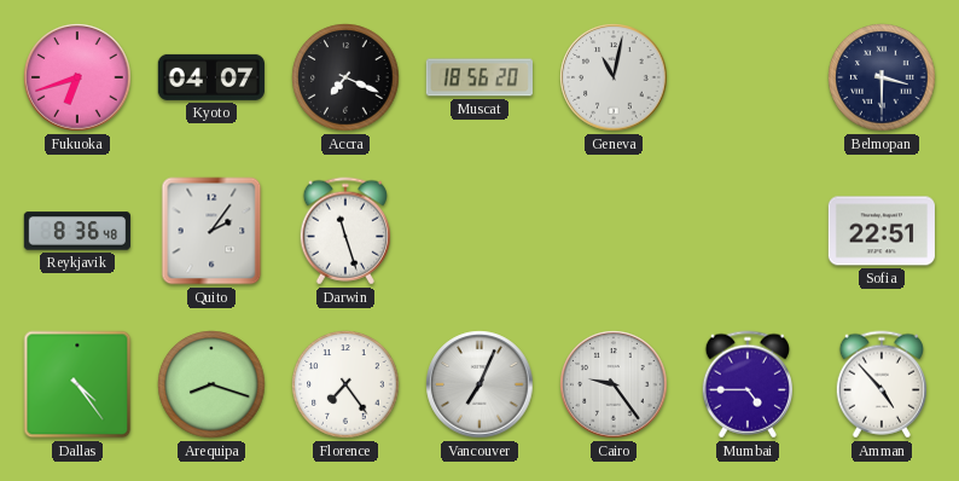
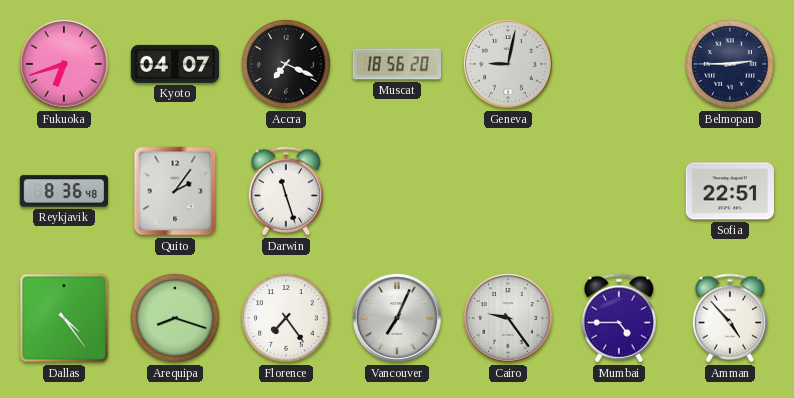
Geneva: 11:02 -> 9:02 (508, 64)
Belmopan: 3:30 -> 2:45 (730, 64)
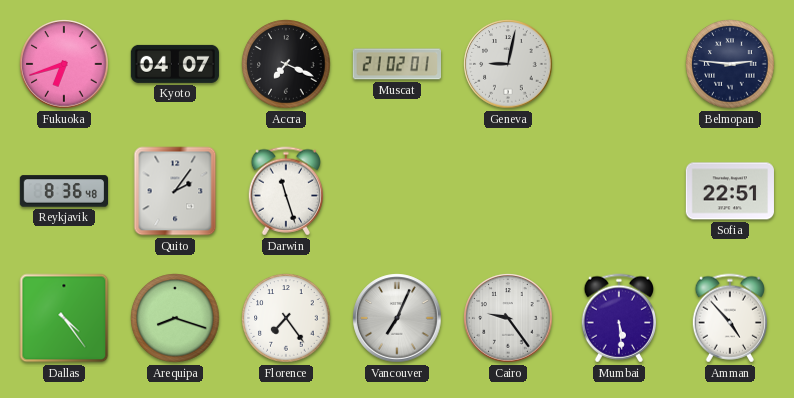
Muscat: 18:56 -> 21:02 (396, 64)
Belmopan: 2:45 -> 2:46 (730, 64)
Mumbai: 4:45 -> 5:29 (618, 318)
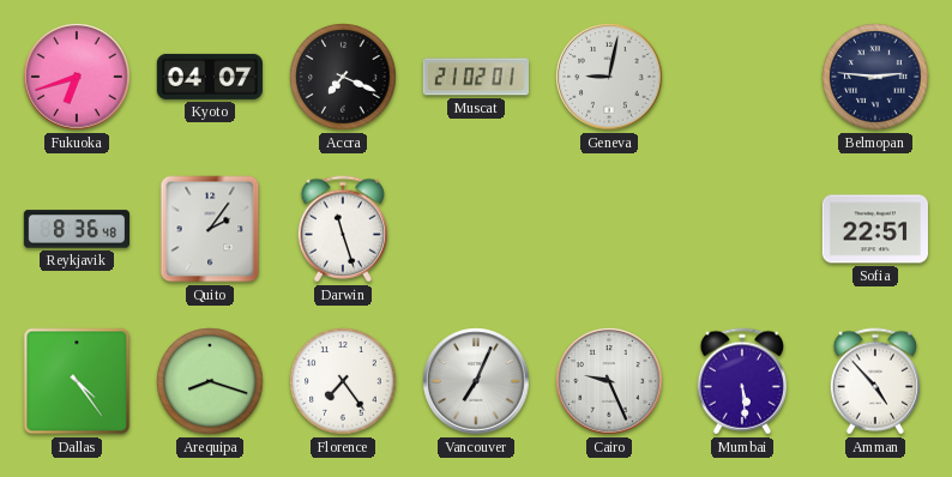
Cairo: 9:24 -> 9:26 (609, 381)
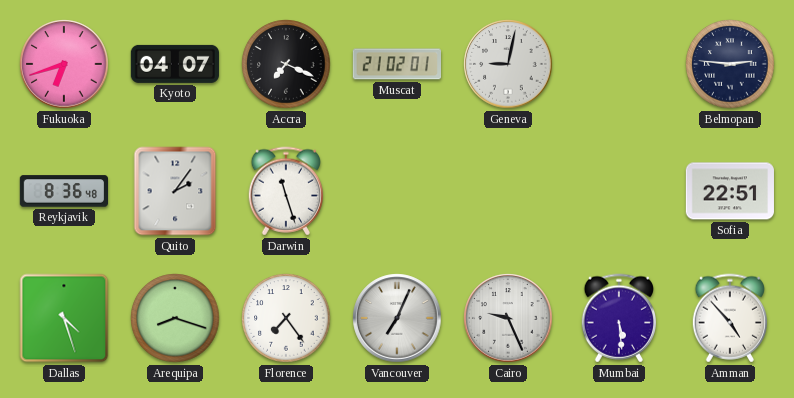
Dallas: 4:24 -> 4:27 (64, 318)
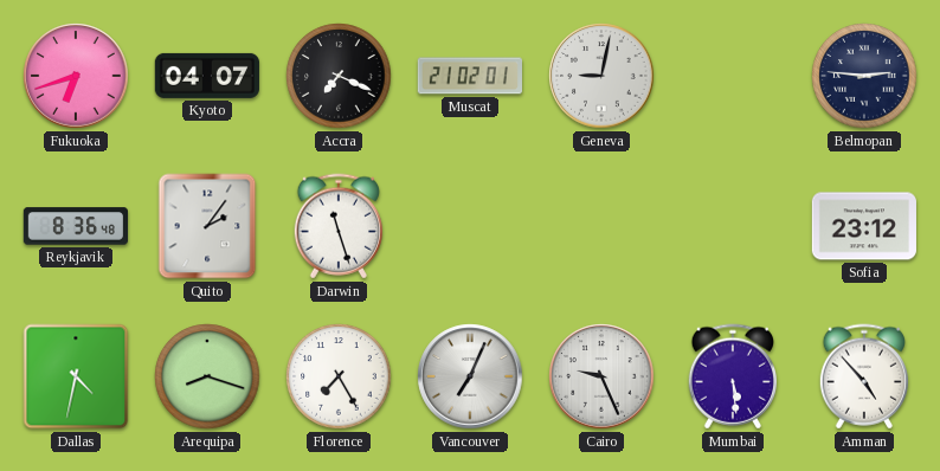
Sofia: 22:51 -> 23:12 (864, 226)
Dallas: 4:27 -> 4:32 (76, 376)
Florence: 7:24 -> 7:25 (339, 376)
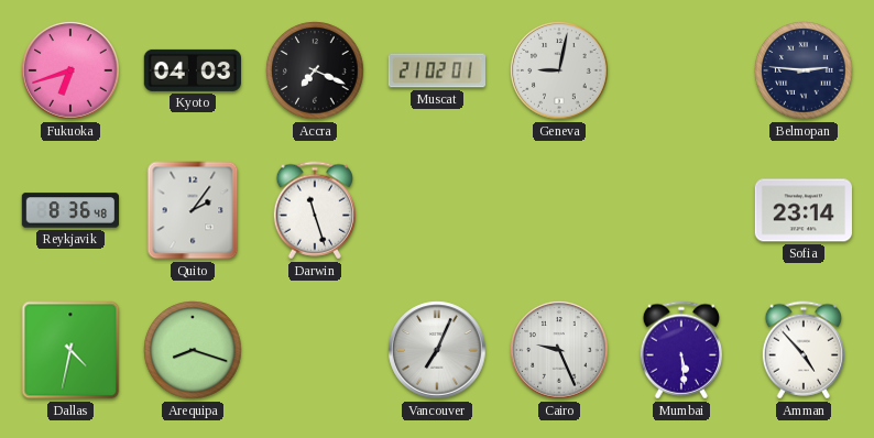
Kyoto: 04:07 -> 04:03 (193, 70)
Sofia: 23:12 -> 23:14 (804, 210)
Florence: 7:25 -> none (339, 376)
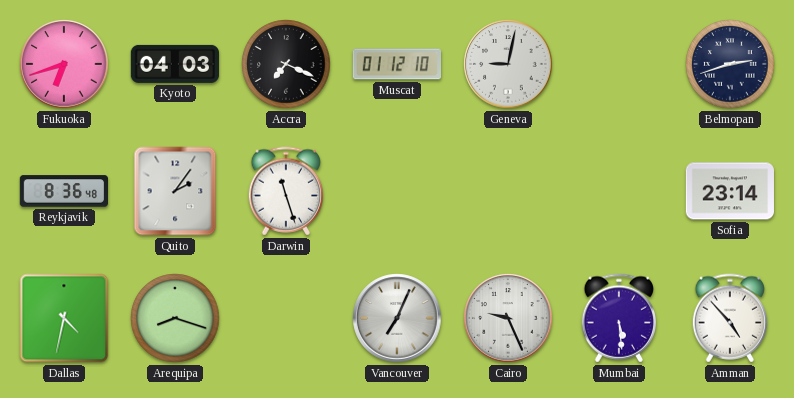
Muscat: 21:02 -> 01:12 (396, 64)
Belmopan: 2:46 -> 2:42 (730, 64)
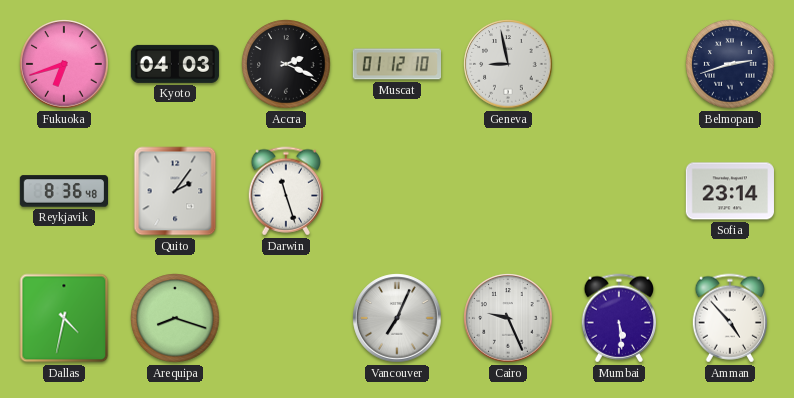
Accra: 7:19 -> 2:19 (286, 64)
Geneva: 9:02 -> 8:58 (508, 64)
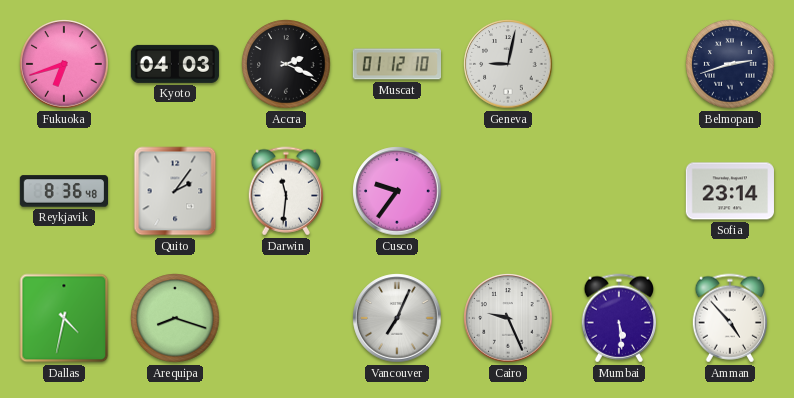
Geneva: 8:58 -> 9:02 (508, 64)
Darwin: 11:27 -> 11:31 (285, 191)
Cusco: none -> 9:36 (397, 191)
